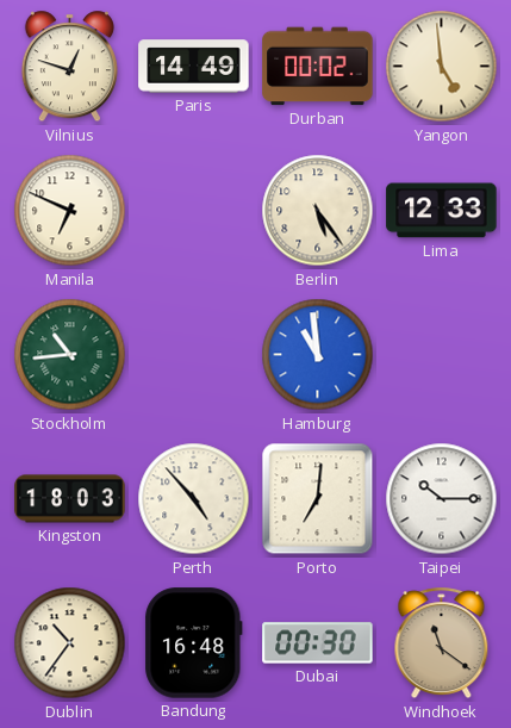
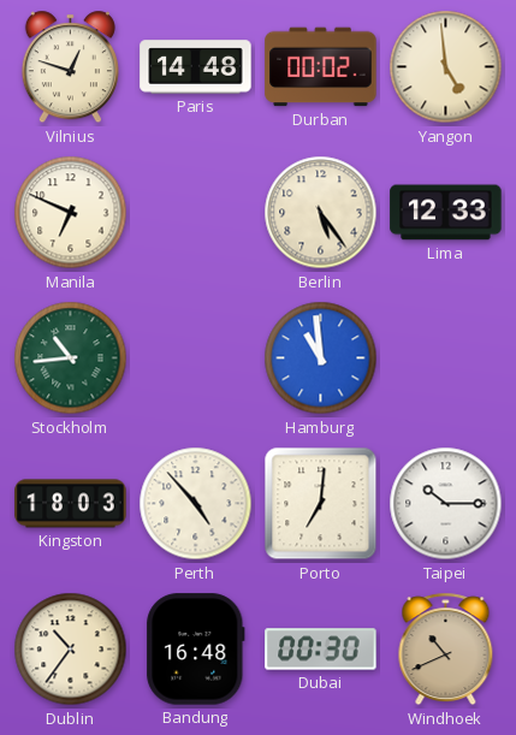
Paris: 14:49 -> 14:48 (196, 67)
Windhoek: 11:21 -> 10:41 (446, 650)
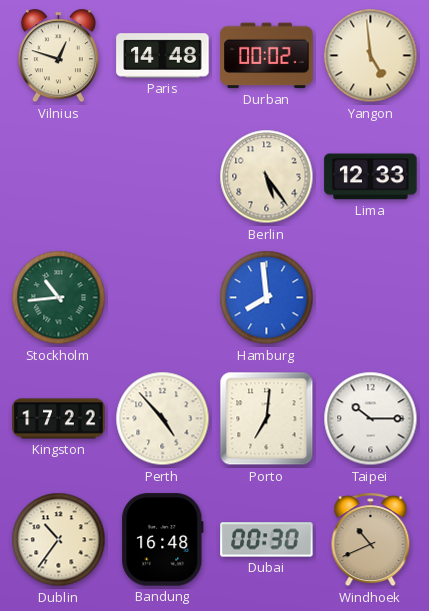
Manila: 6:49 -> none (71, 213)
Hamburg: 10:59 -> 7:59 (267, 298)
Kingston: 18:03 -> 17:22 (59, 419)
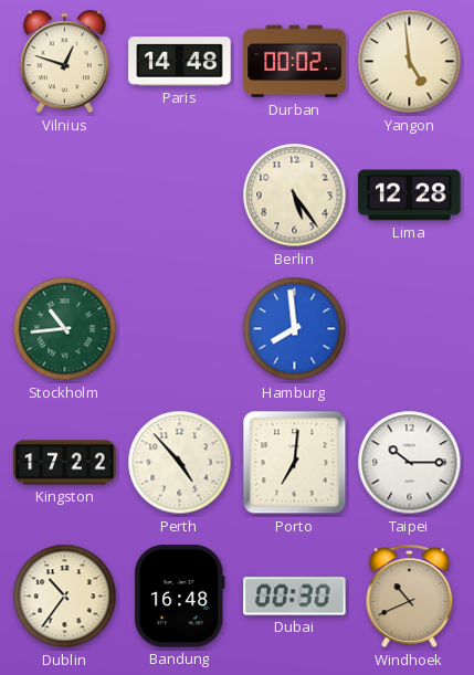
Lima: 12:33 -> 12:28 (410, 196)
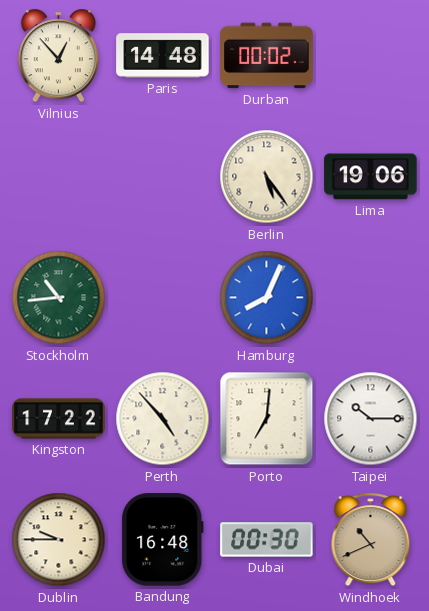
Vilnius: 12:48 -> 12:53 (58, 56)
Yangon: 4:59 -> none (410, 62)
Lima: 12:28 -> 19:06 (371, 177)
Hamburg: 7:59 -> 8:04 (267, 298)
Dublin: 10:36 -> 9:45 (59, 540)
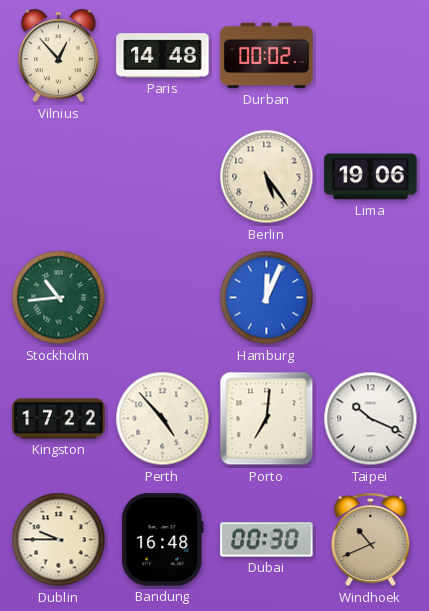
Hamburg: 8:04 -> 12:04 (267, 298)
Taipei: 10:15 -> 10:19 (371, 419)
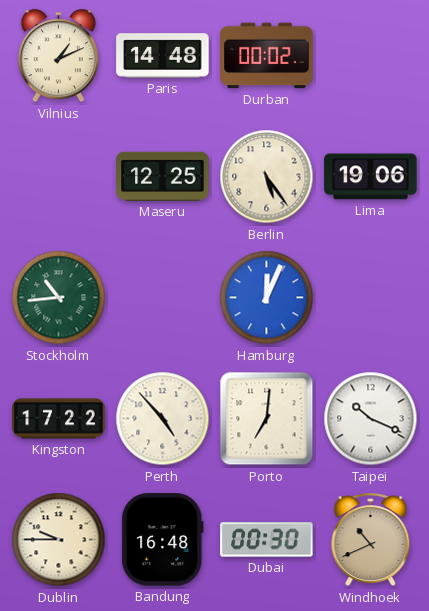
Vilnius: 12:53 -> 1:11 (58, 56)
Maseru: none -> 12:25 (163, 176)
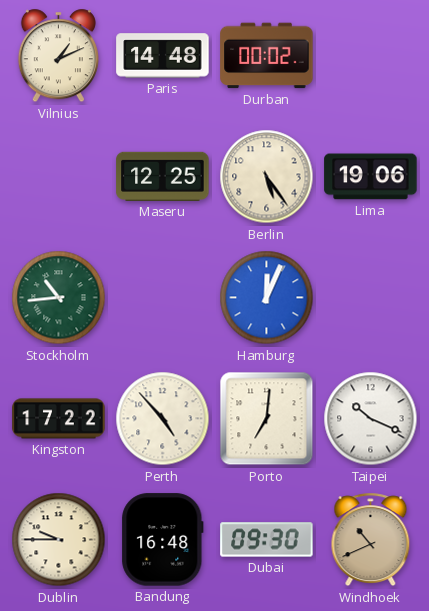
Dubai: 00:30 -> 09:30 (267, 540)
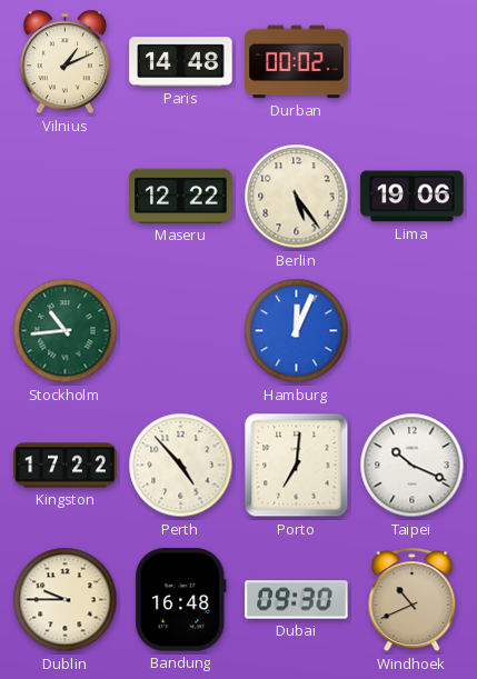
Maseru: 12:25 -> 12:22 (181, 196)
